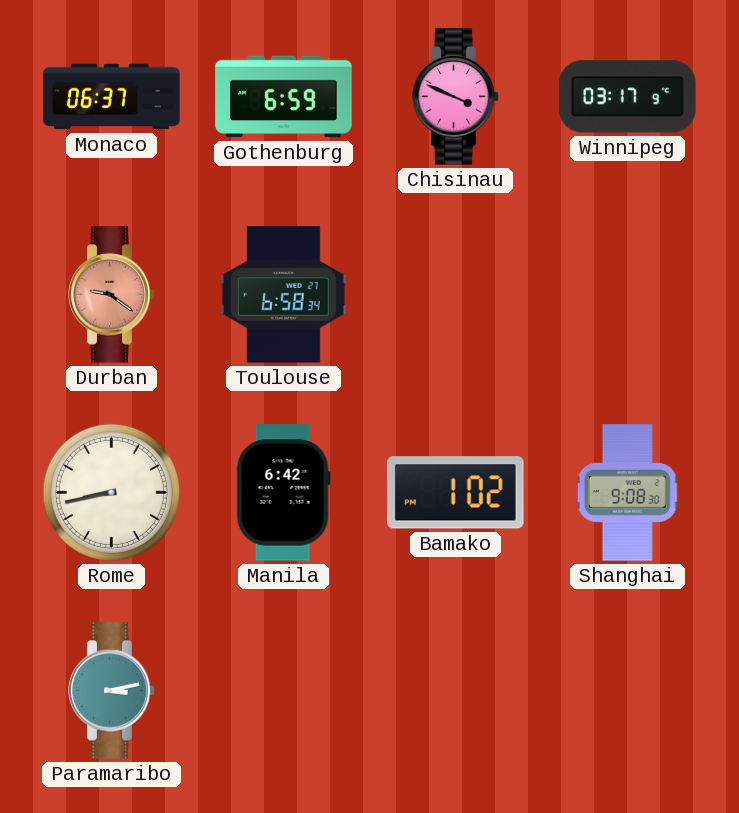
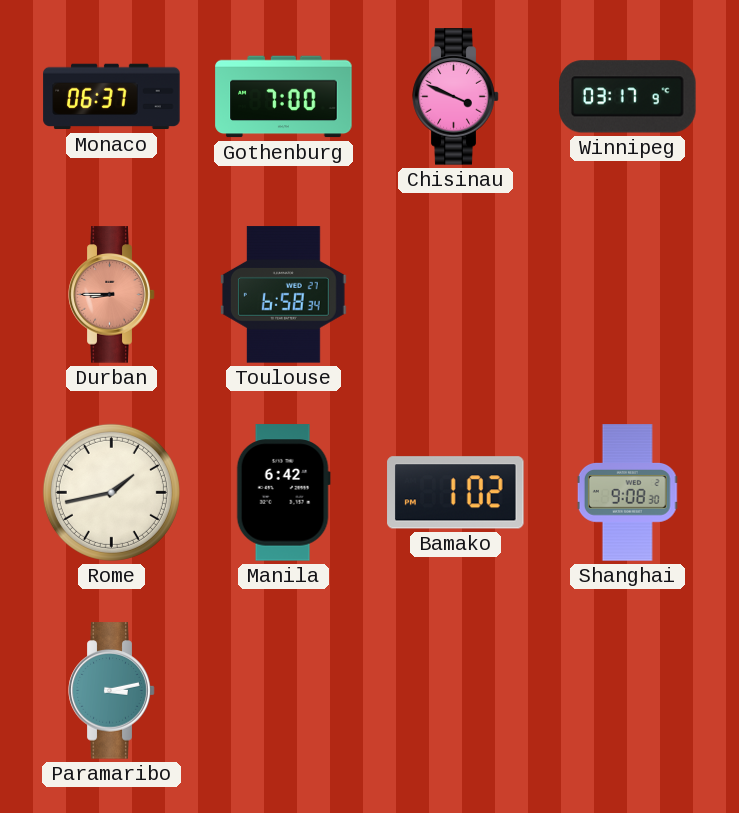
Gothenburg: 6:59 -> 7:00 (284, 97)
Durban: 9:21 -> 8:45 (112, 295)
Rome: 8:43 -> 1:43 (111, 492)
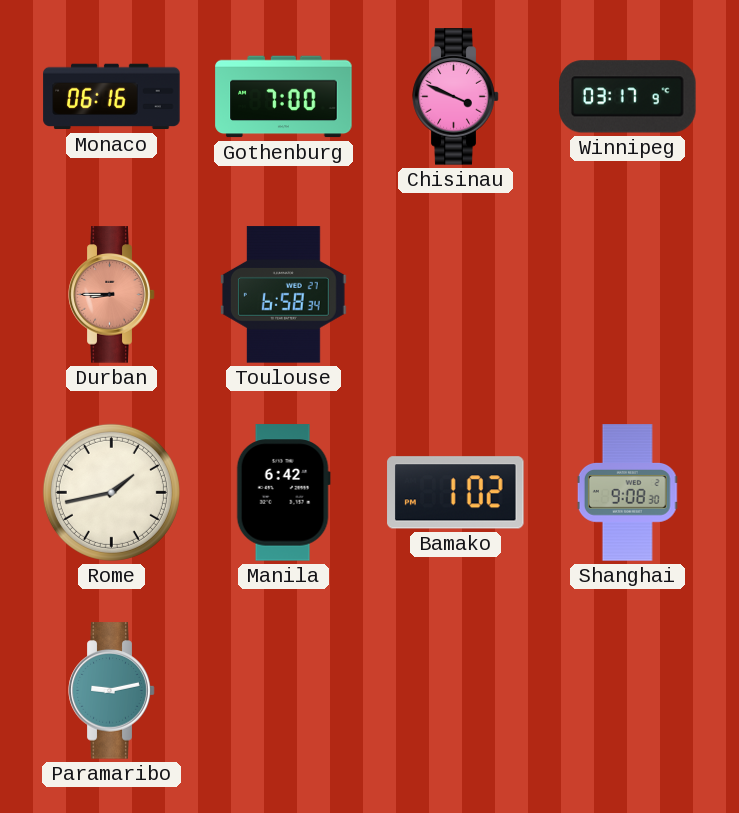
Monaco: 06:37 -> 06:16 (112, 97)
Paramaribo: 3:13 -> 9:13 (112, 691)
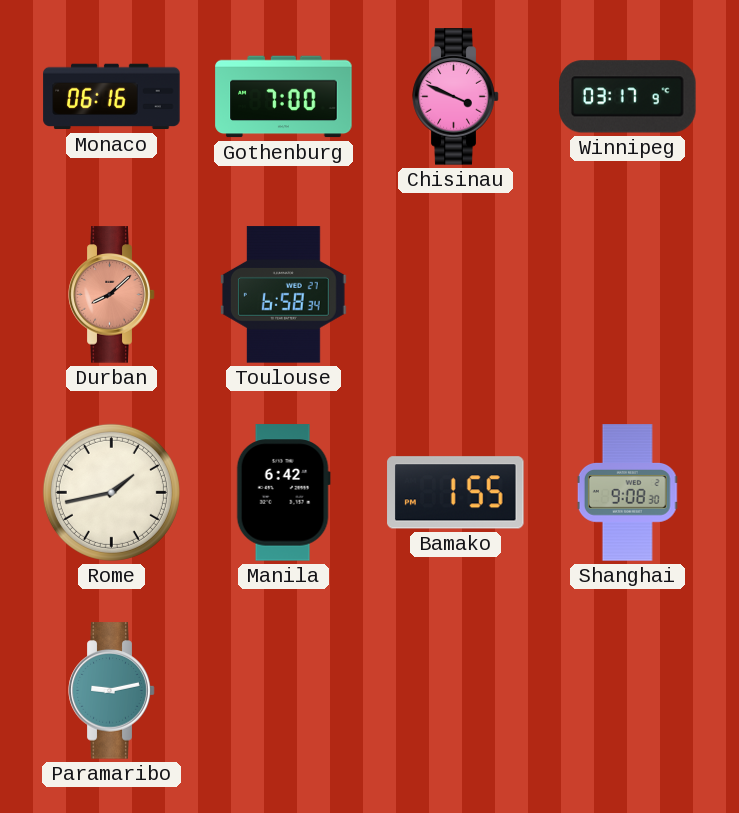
Durban: 8:45 -> 8:08 (112, 295)
Bamako: 1:02 -> 1:55 (456, 493)
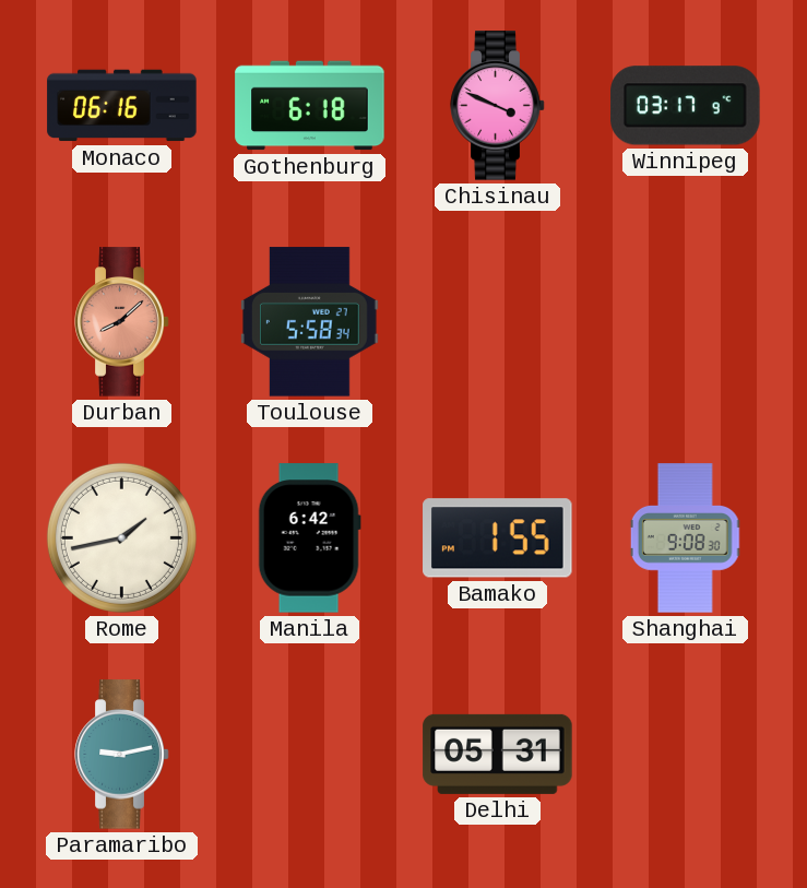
Gothenburg: 7:00 -> 6:18 (310, 106)
Toulouse: 6:58 -> 5:58 (309, 322)
Delhi: none -> 05:31 (498, 754)
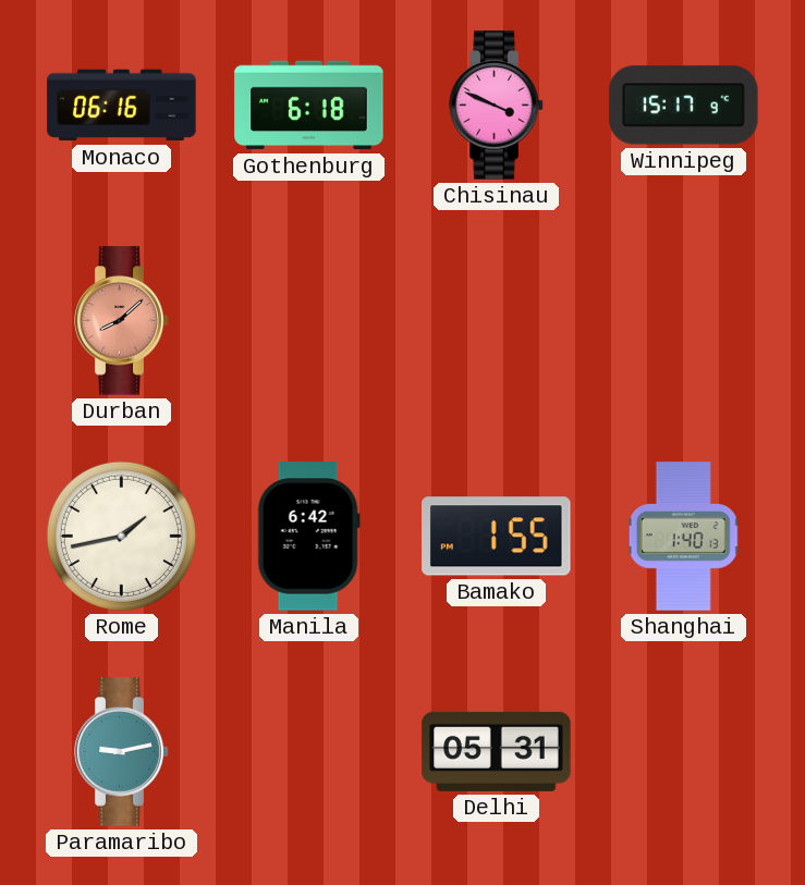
Winnipeg: 03:17 -> 15:17 (684, 106)
Toulouse: 5:58 -> none (309, 322)
Shanghai: 9:08 -> 1:40 (684, 537)
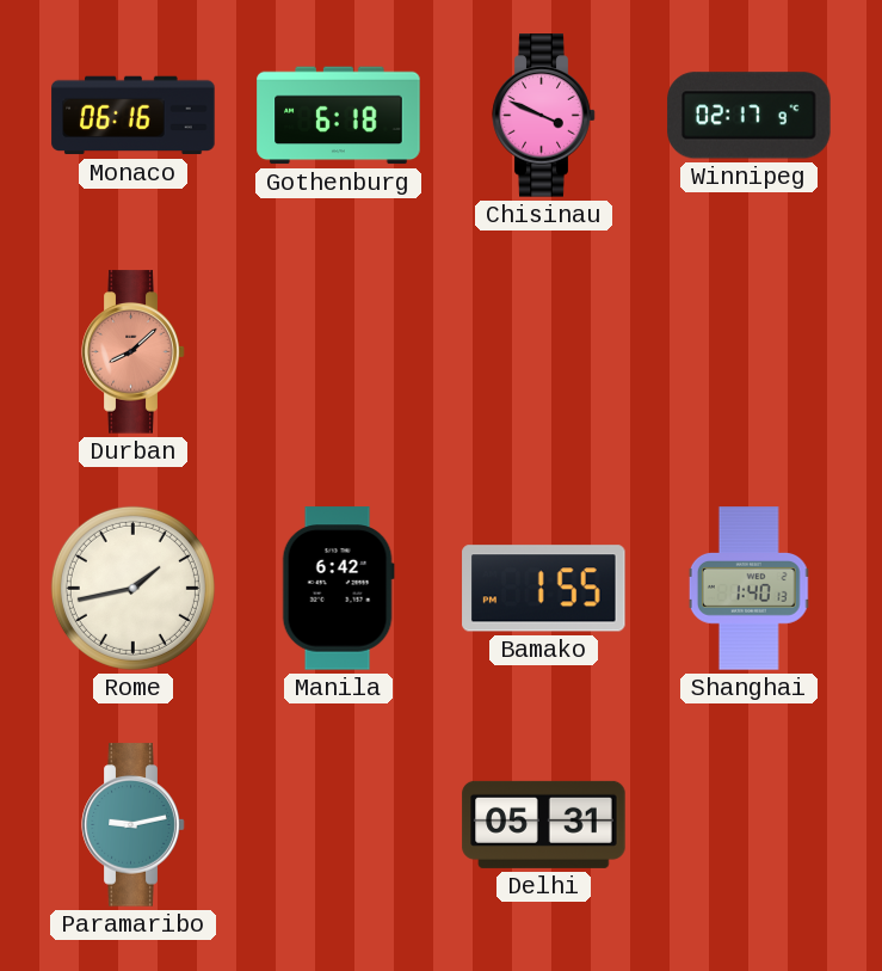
Winnipeg: 15:17 -> 02:17 (750, 116)
